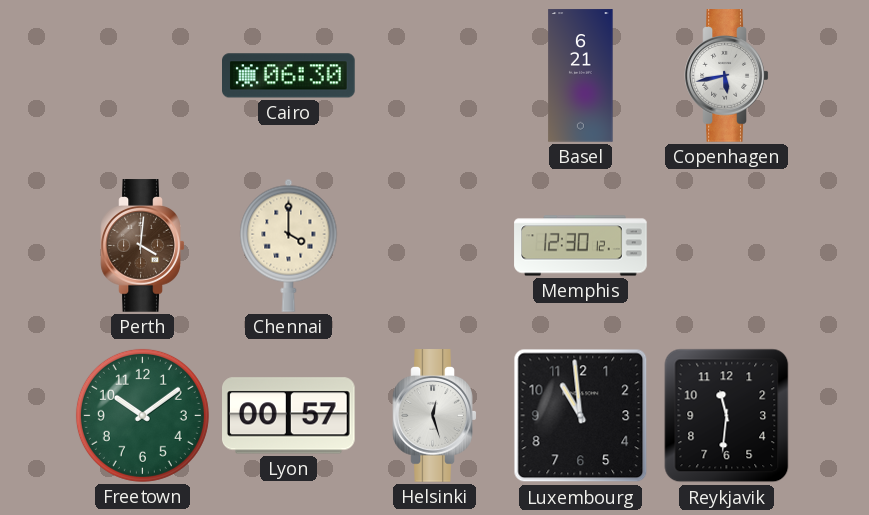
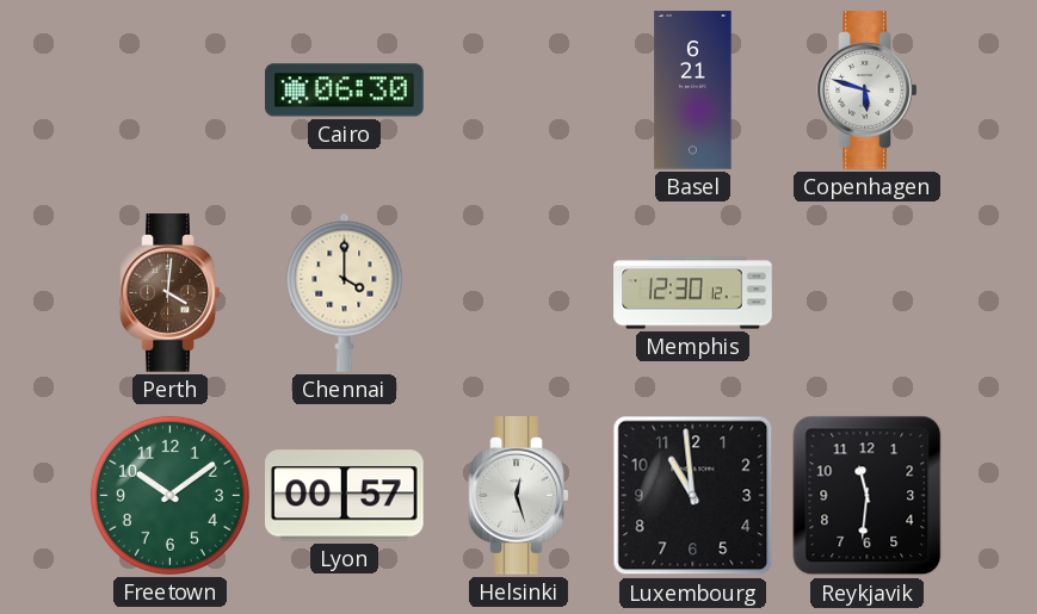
Copenhagen: 5:43 -> 5:48 (868, 91)
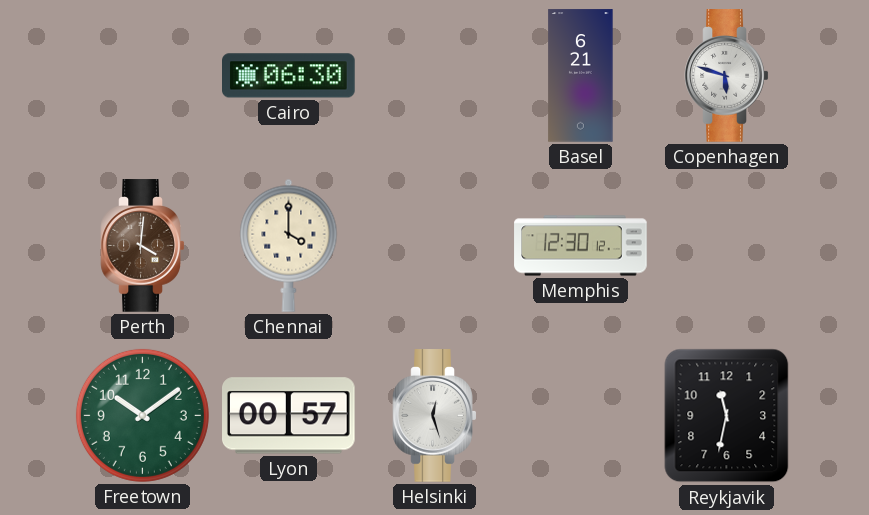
Luxembourg: 10:59 -> none (693, 496)
Reykjavik: 11:31 -> 11:32 (727, 416)
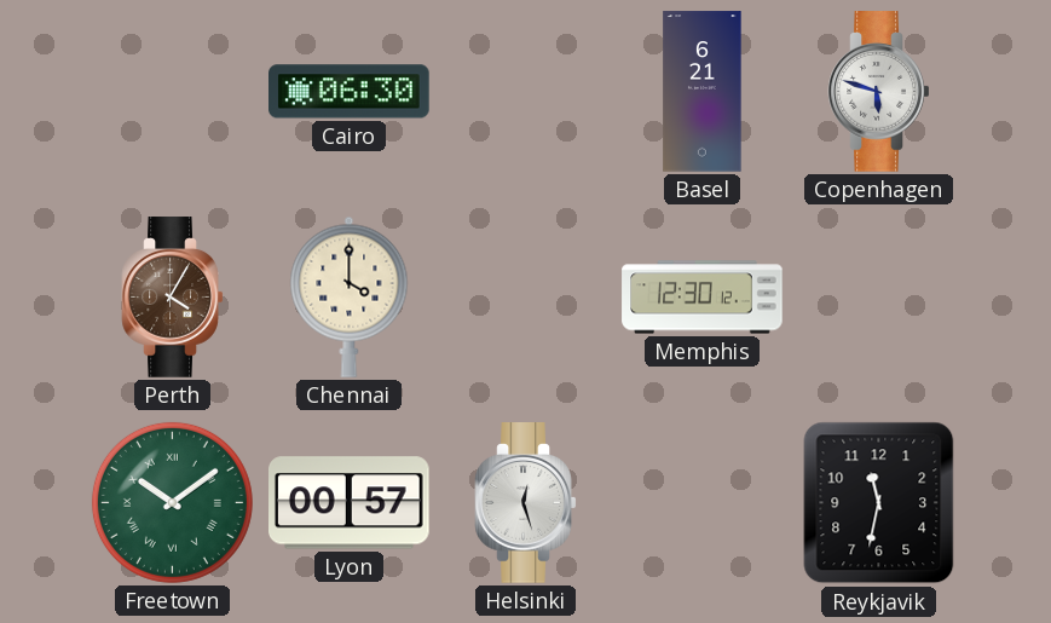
Perth: 4:01 -> 4:05 (173, 298)
Freetown numerals: Arabic -> Roman (172, 502)
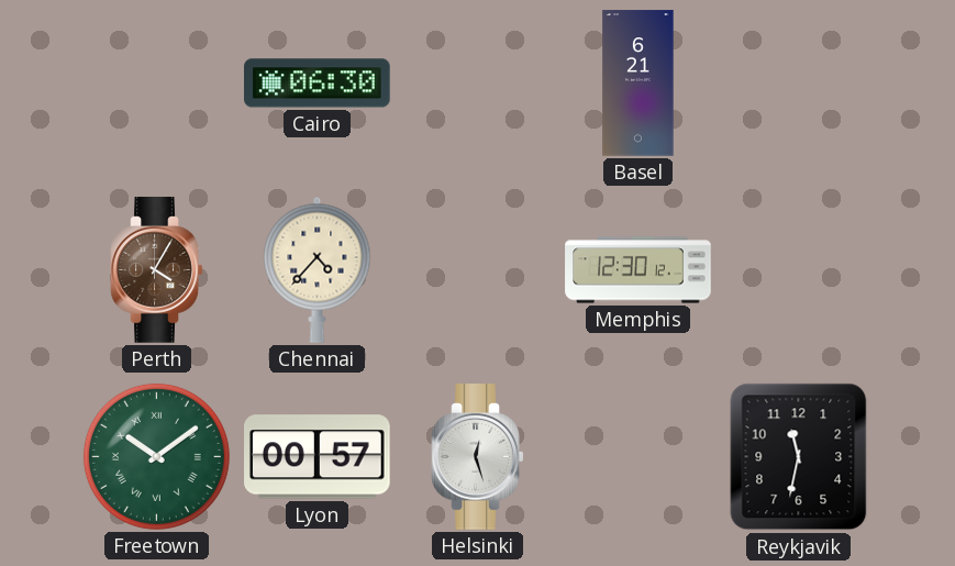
Copenhagen: 5:48 -> none (879, 92)
Chennai: 4:00 -> 4:37 (318, 269)
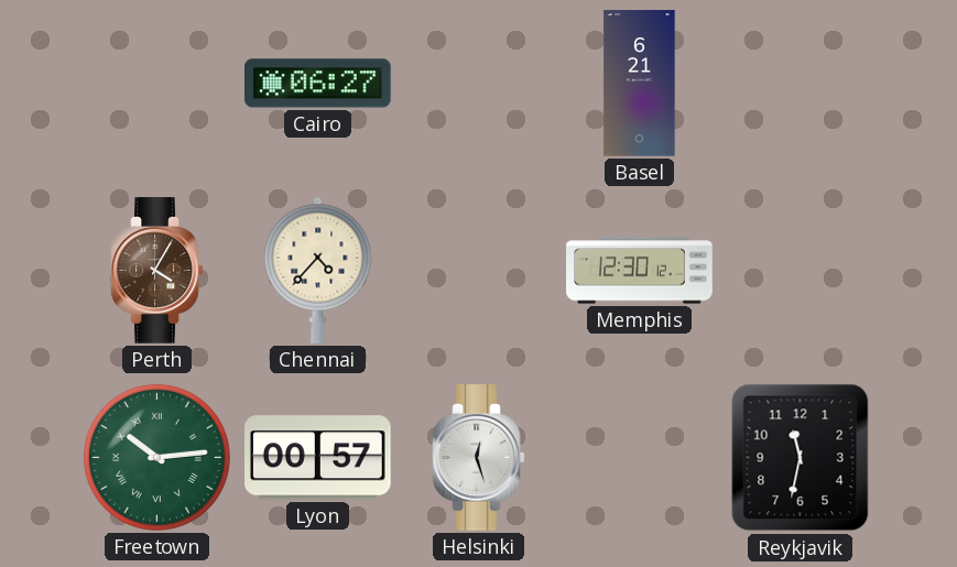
Cairo: 06:30 -> 06:27 (318, 84)
Freetown: 10:09 -> 10:14 (156, 457)
